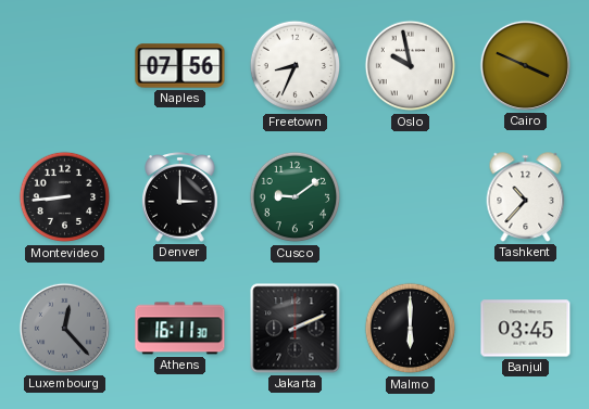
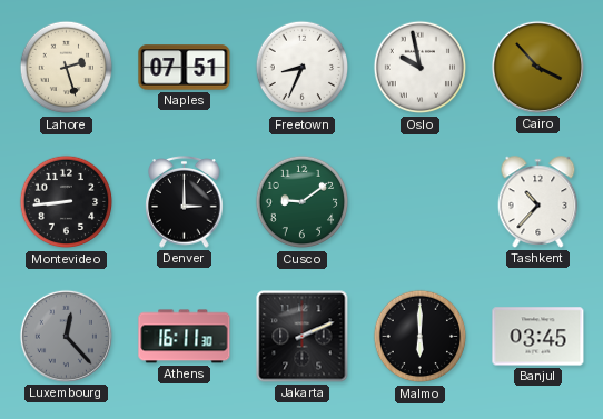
Lahore: none -> 2:27 (67, 68)
Naples: 07:56 -> 07:51 (185, 68)
Cairo: 3:49 -> 3:53 (537, 67)
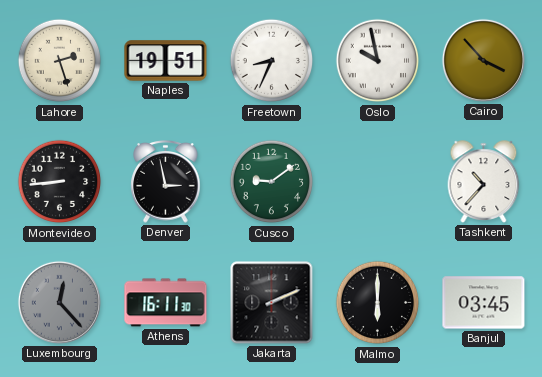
Naples: 07:51 -> 19:51 (166, 61)
Denver: 3:00 -> 2:58 (166, 182)
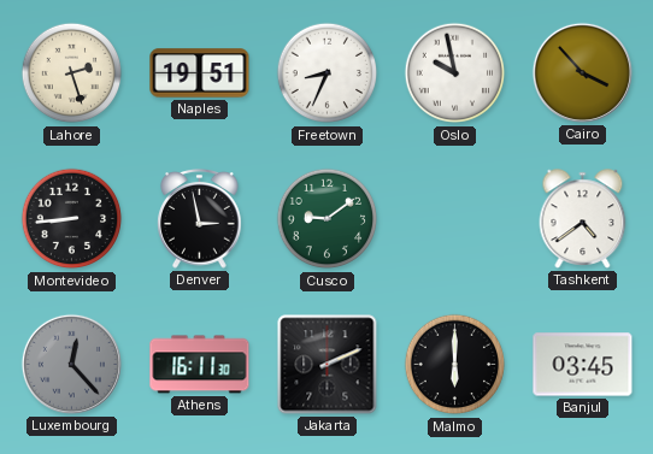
Tashkent: 10:37 -> 4:39 (583, 219)
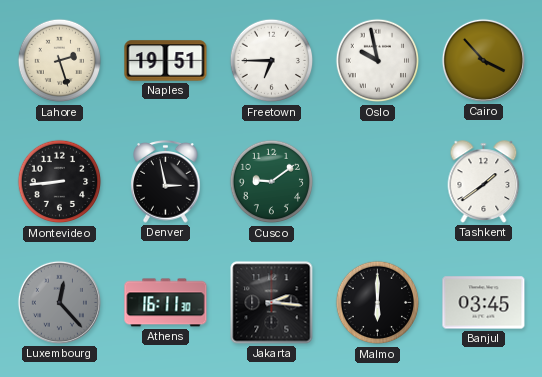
Freetown: 8:34 -> 6:45 (272, 61)
Tashkent: 4:39 -> 1:39 (484, 182)
Jakarta: 2:11 -> 2:16 (272, 303)
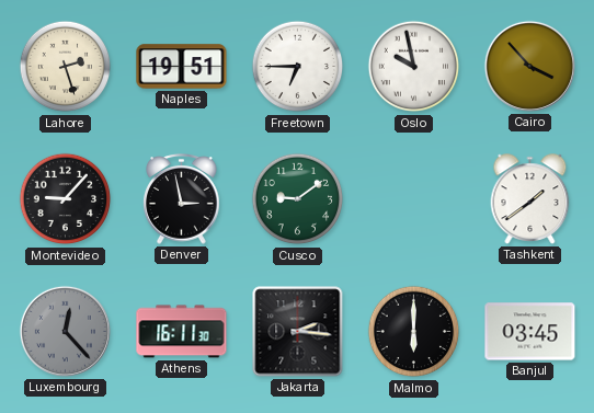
Montevideo: 8:44 -> 9:07 (66, 199)
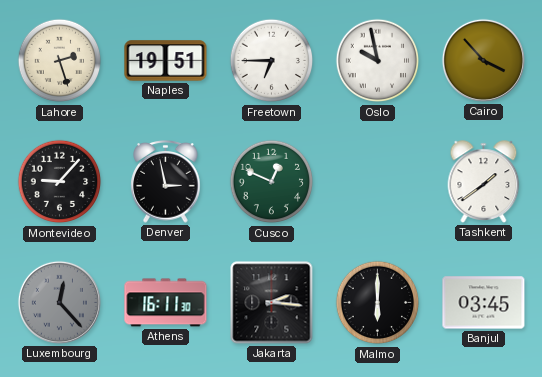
Cusco: 9:09 -> 12:49 (272, 182)
